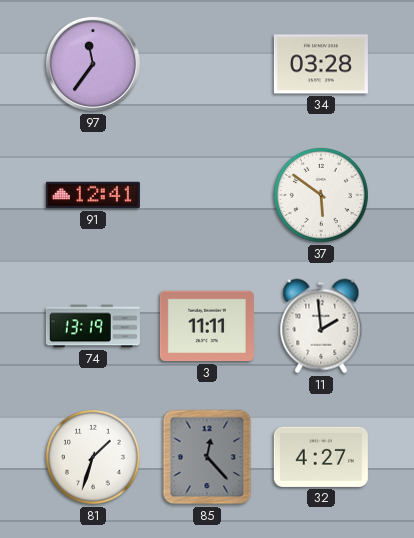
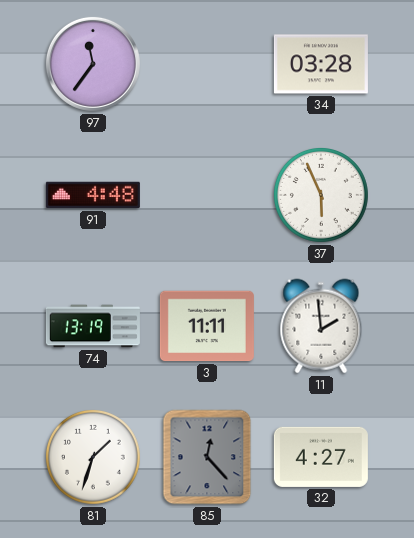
91: 12:41 -> 4:48 (93, 195)
37: 5:51 -> 5:56 (321, 195)
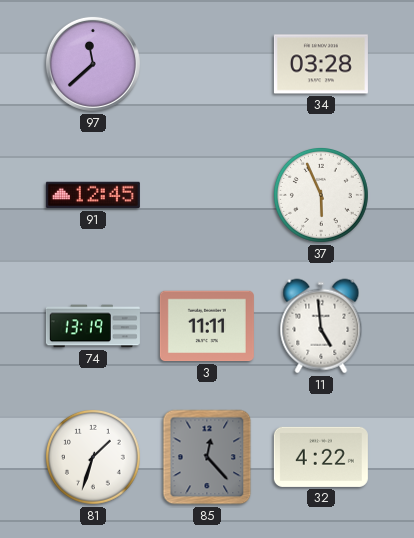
97: 11:36 -> 11:38 (93, 64)
91: 4:48 -> 12:45 (93, 195)
11: 1:59 -> 4:59 (321, 326)
32: 4:27 -> 4:22 (321, 457)
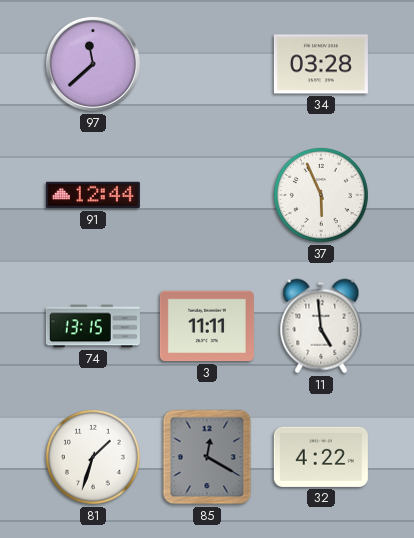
91: 12:45 -> 12:44 (93, 195)
74: 13:19 -> 13:15 (93, 326)
85: 12:23 -> 12:20 (207, 457)
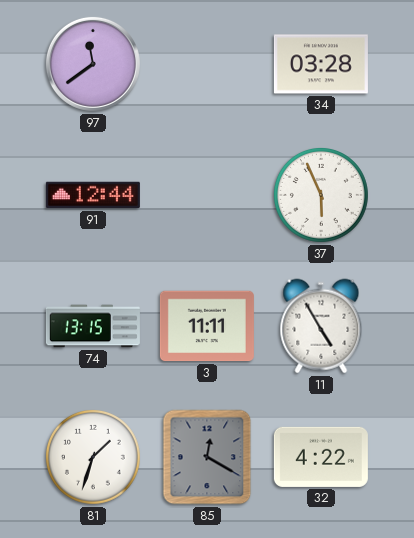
97: 11:38 -> 11:39 (93, 64)
11: 4:59 -> 4:55 (321, 326)
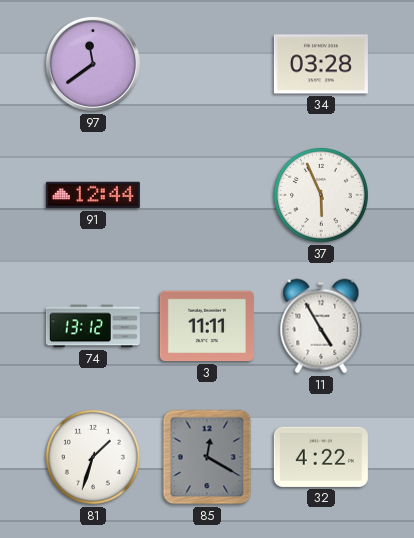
74: 13:15 -> 13:12 (93, 326)
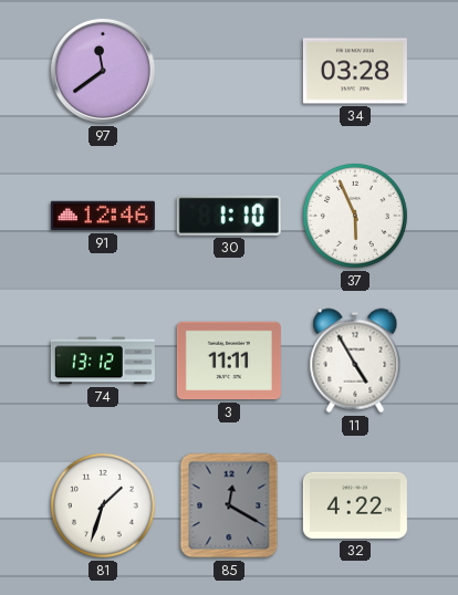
91: 12:44 -> 12:46 (103, 216)
30: none -> 1:10 (229, 216)
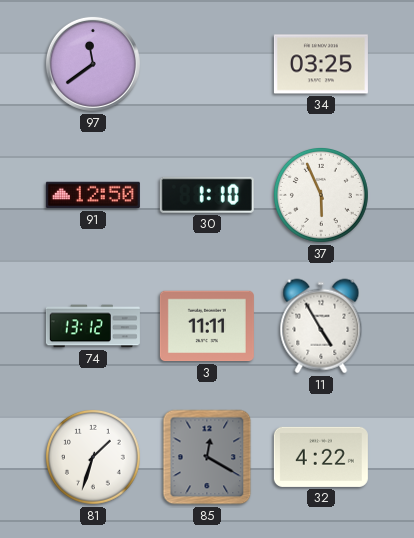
34: 03:28 -> 03:25 (321, 64)
91: 12:46 -> 12:50 (93, 195)
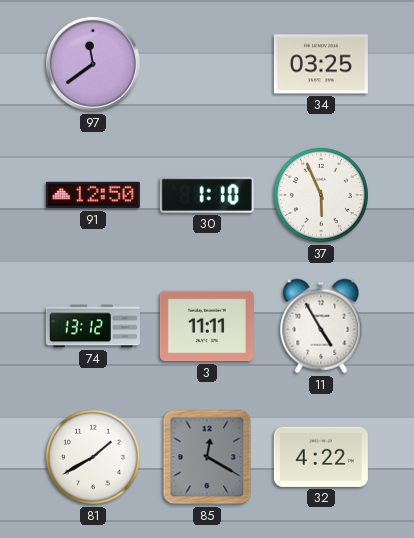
81: 1:33 -> 1:40 (93, 457)
